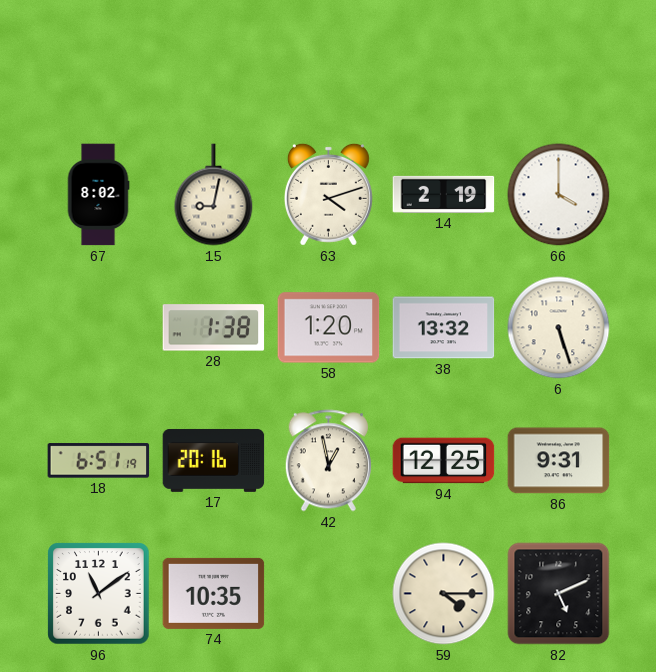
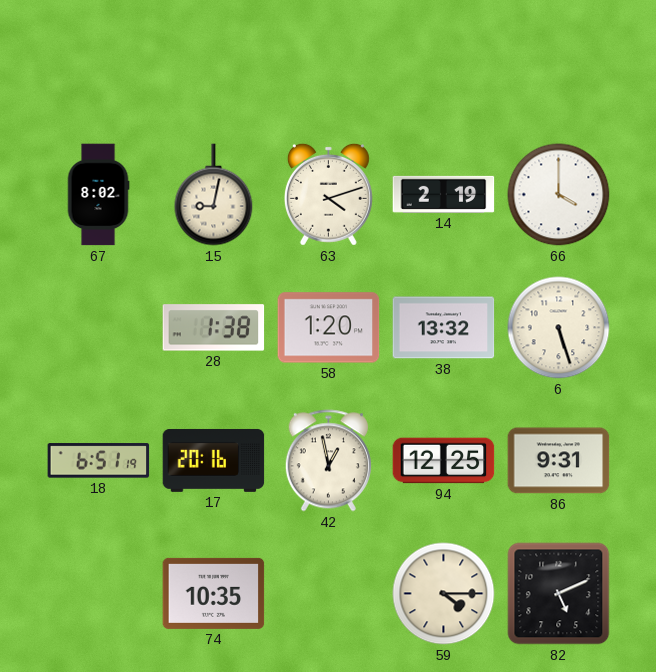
96: 11:09 -> none (99, 594)
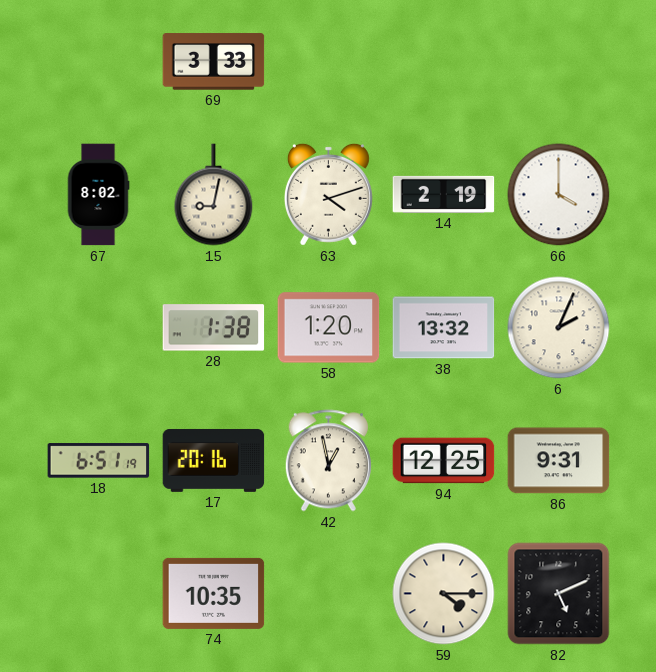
69: none -> 3:33 (214, 62)
6: 5:27 -> 2:04 (559, 328)
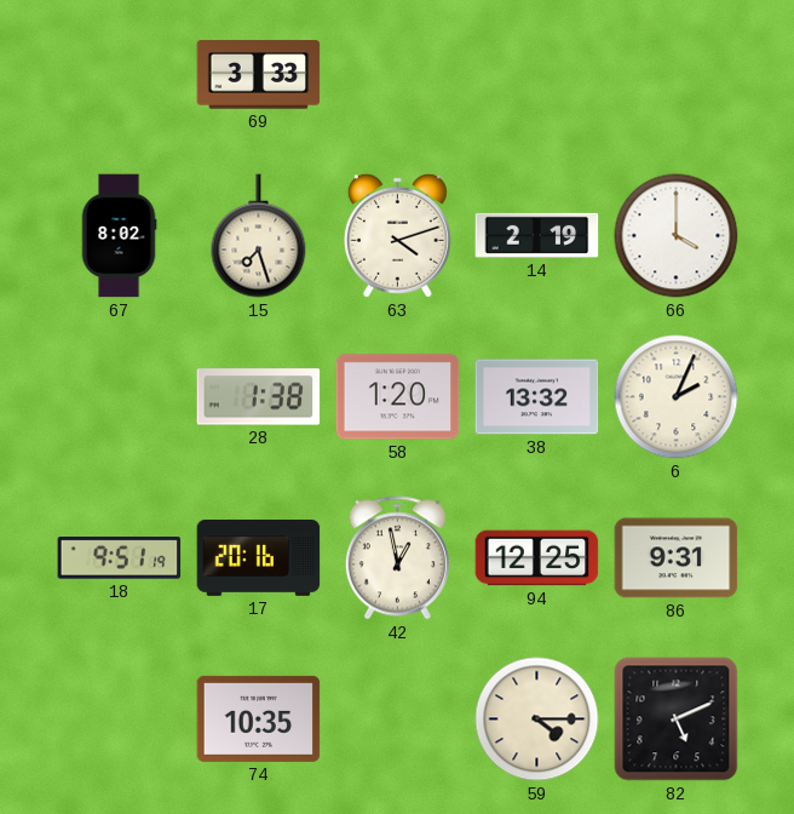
15: 9:02 -> 7:27 (259, 236)
18: 6:51 -> 9:51 (120, 558)
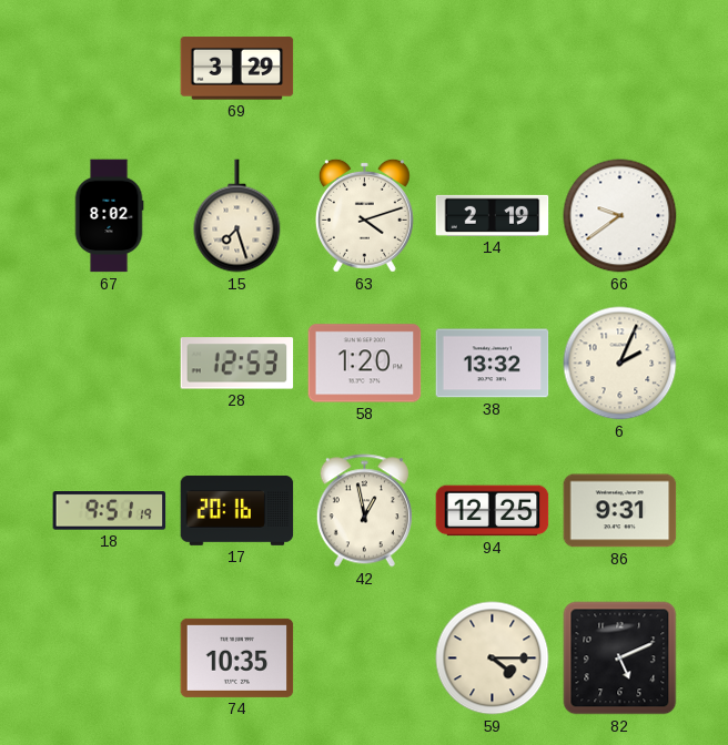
69: 3:33 -> 3:29 (237, 69)
66: 4:00 -> 9:39 (620, 216)
28: 1:38 -> 12:53 (237, 364)
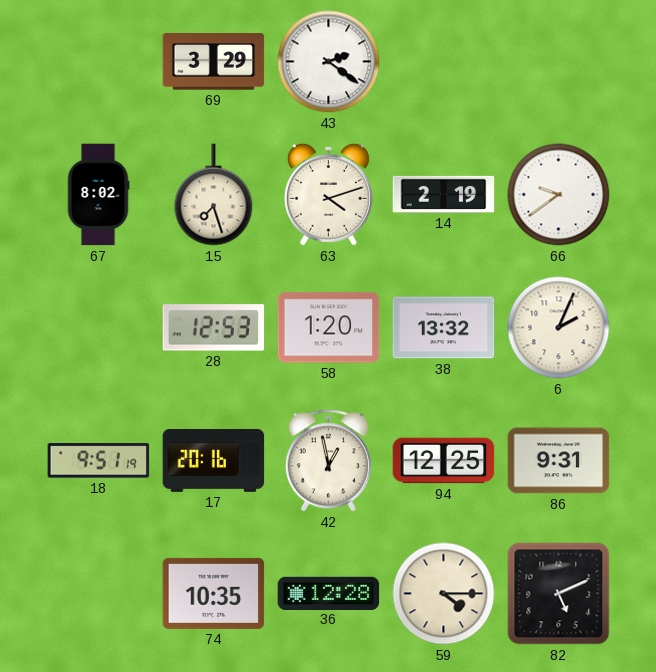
43: none -> 2:21 (329, 62)
36: none -> 12:28 (329, 593)
